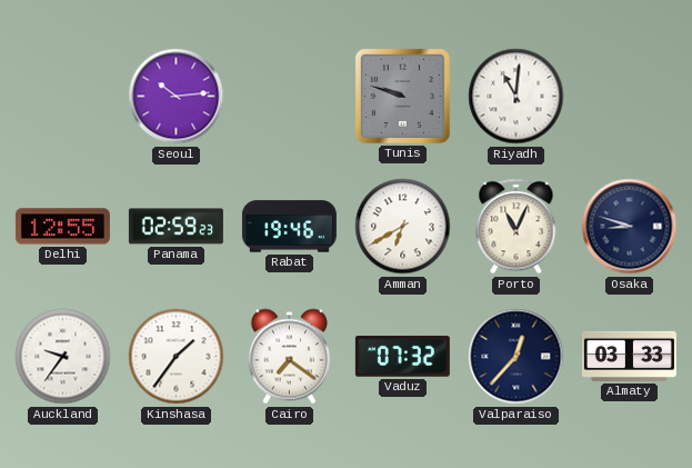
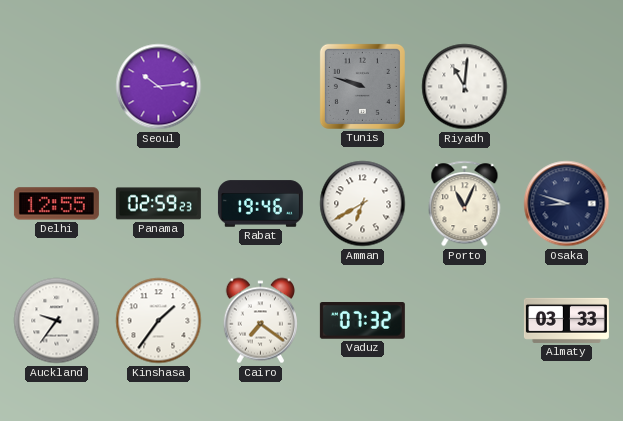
Valparaiso: 12:37 -> none (517, 357)
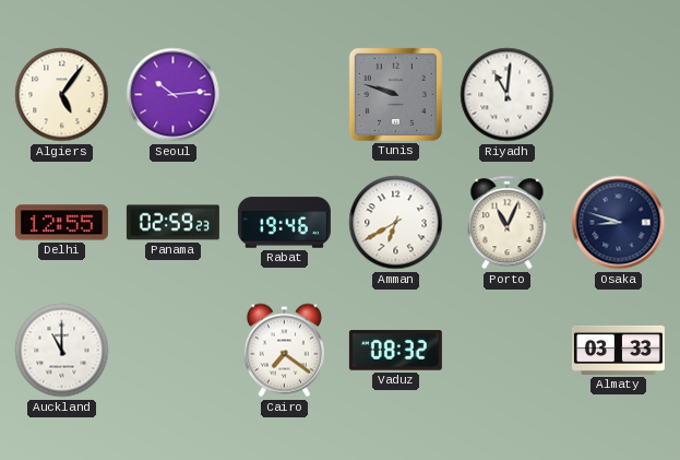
Algiers: none -> 5:06 (62, 95)
Auckland: 9:36 -> 11:00 (62, 351)
Kinshasa: 1:36 -> none (159, 321)
Vaduz: 07:32 -> 08:32 (395, 351)
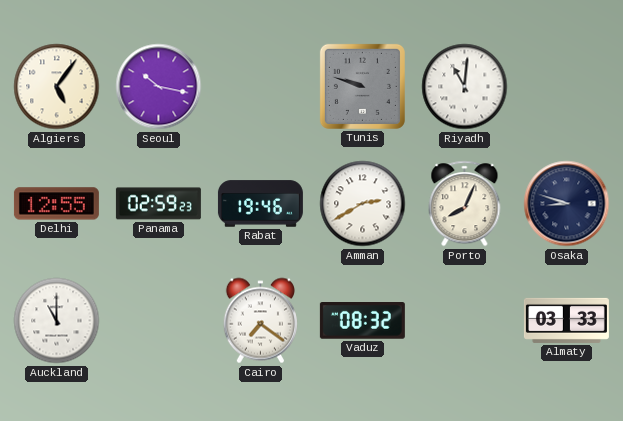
Seoul: 10:14 -> 10:17 (159, 87)
Amman: 6:40 -> 2:40 (363, 204)
Porto: 11:04 -> 8:04 (465, 204)
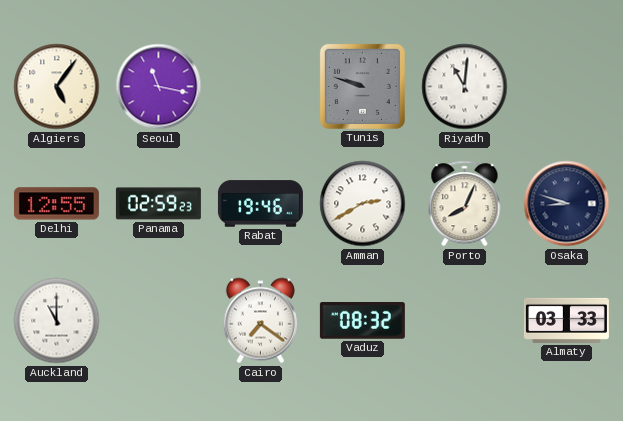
Seoul: 10:17 -> 11:17 (159, 87)
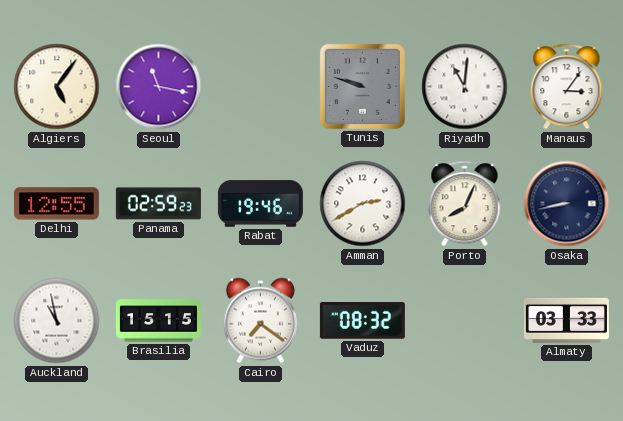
Manaus: none -> 3:06 (567, 87)
Osaka: 8:48 -> 8:43 (567, 204)
Auckland: 11:00 -> 10:58 (57, 321)
Brasilia: none -> 15:15 (158, 321)
